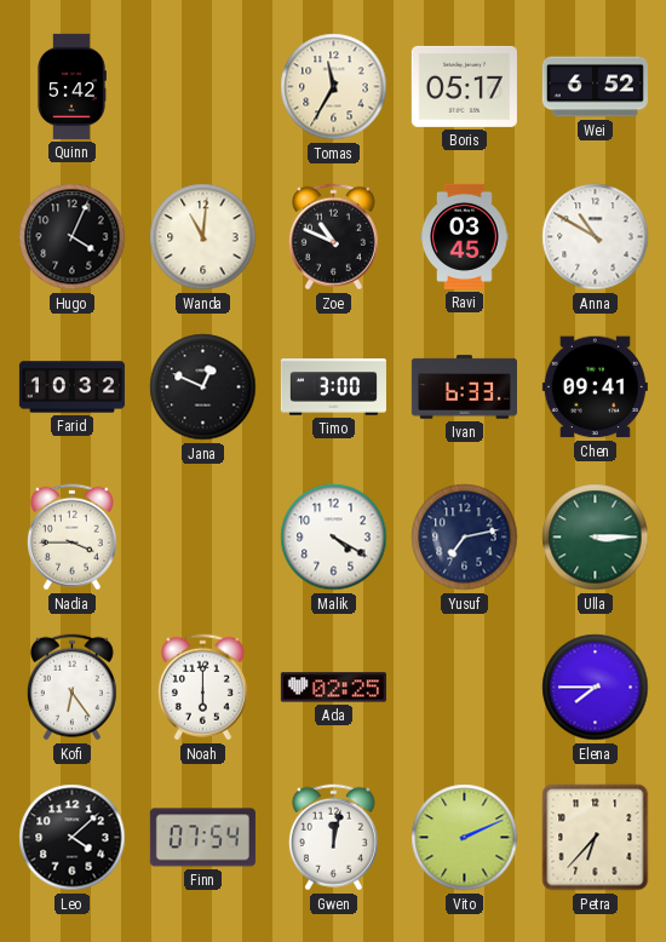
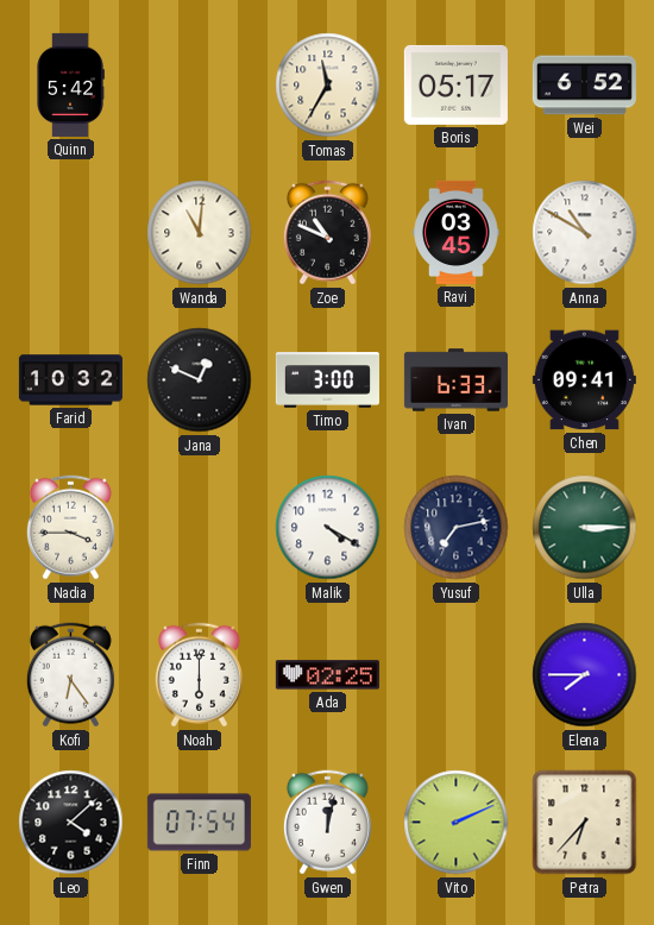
Hugo: 4:04 -> none (73, 237)
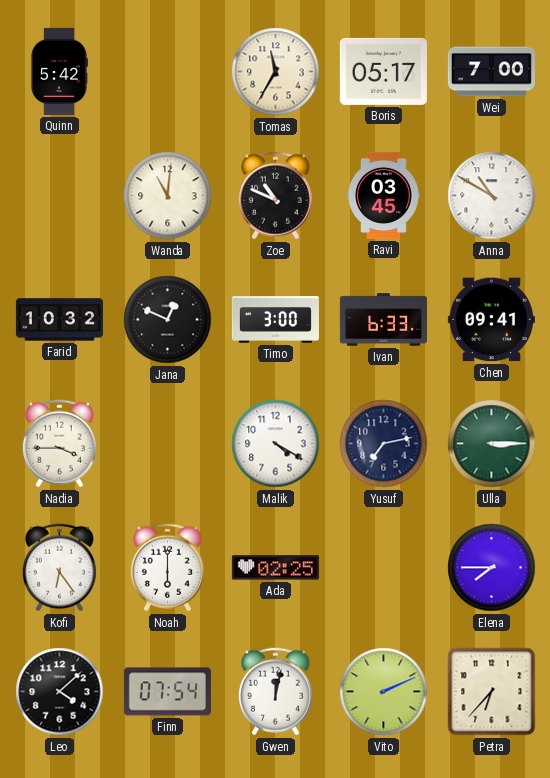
Wei: 6:52 -> 7:00 (491, 72)
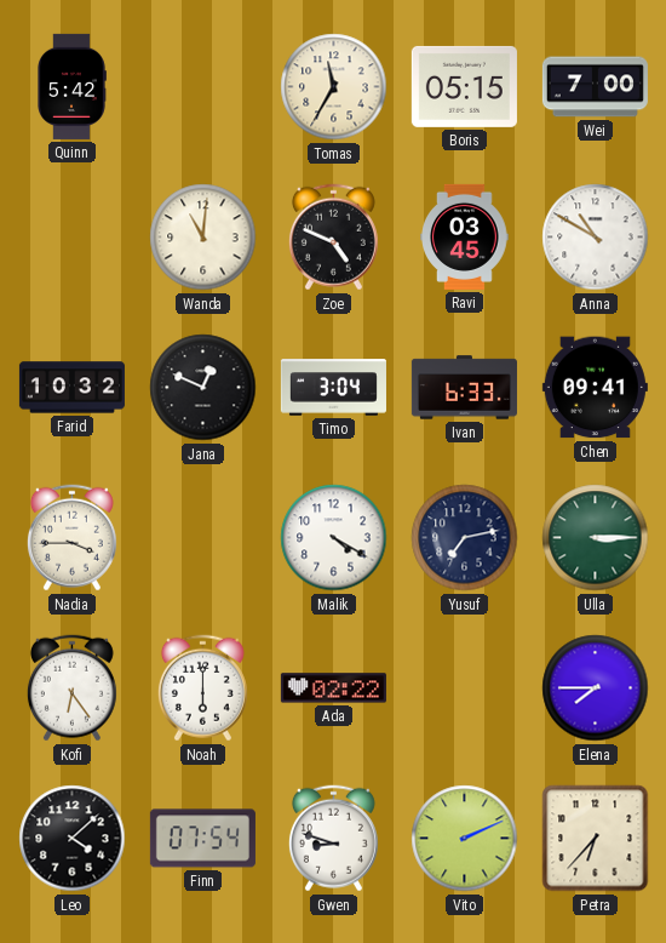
Boris: 05:17 -> 05:15 (464, 86)
Zoe: 10:49 -> 4:49 (333, 238)
Timo: 3:00 -> 3:04 (333, 388)
Ada: 02:25 -> 02:22 (333, 688)
Gwen: 12:02 -> 8:48 (333, 839)
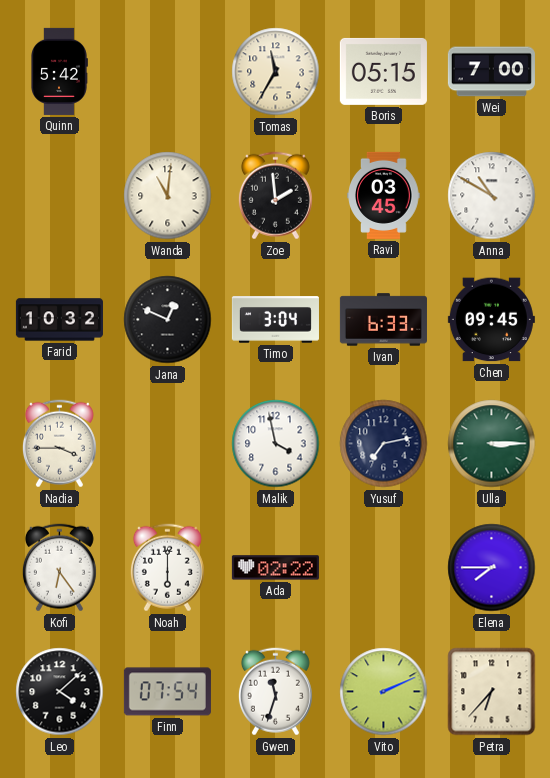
Zoe: 4:49 -> 1:59 (275, 196)
Chen: 09:41 -> 09:45 (491, 320)
Malik: 4:20 -> 3:58 (276, 444)
Gwen: 8:48 -> 11:33 (275, 692)
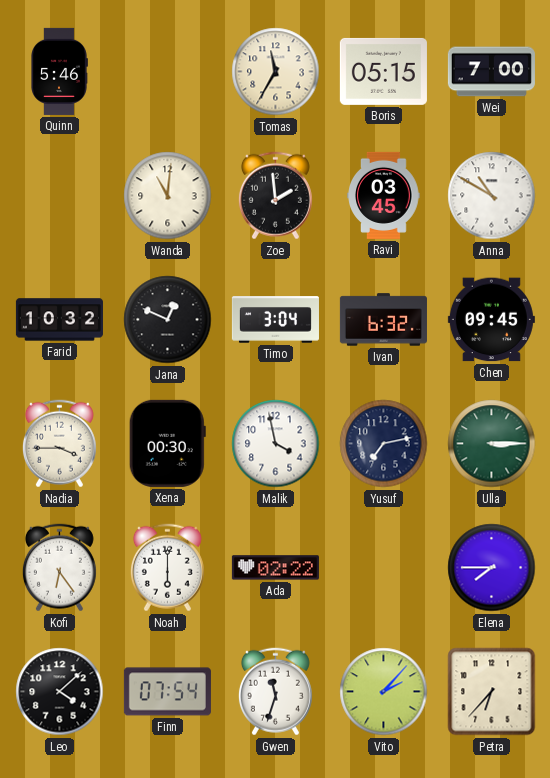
Quinn: 5:42 -> 5:46 (59, 71)
Ivan: 6:33 -> 6:32 (383, 320)
Xena: none -> 00:30 (167, 443)
Vito: 2:11 -> 2:07 (384, 692)
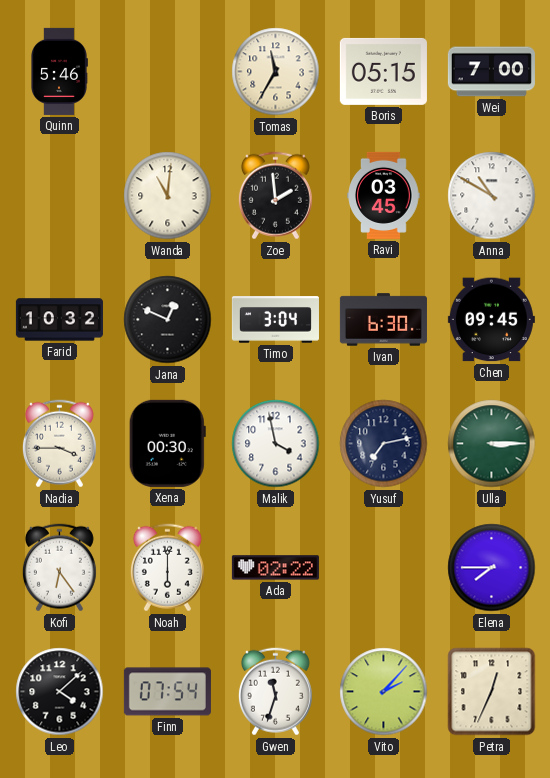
Ivan: 6:32 -> 6:30 (383, 320)
Petra: 6:37 -> 12:34 (492, 692)
